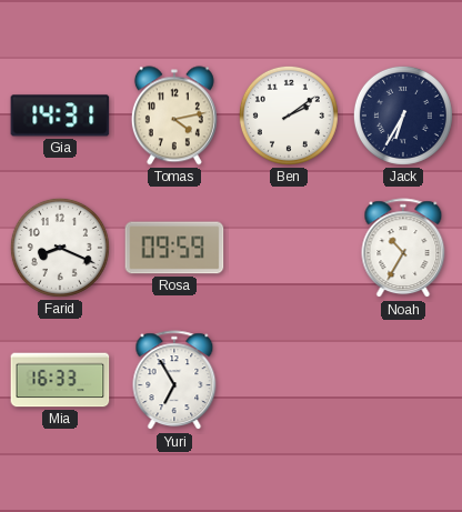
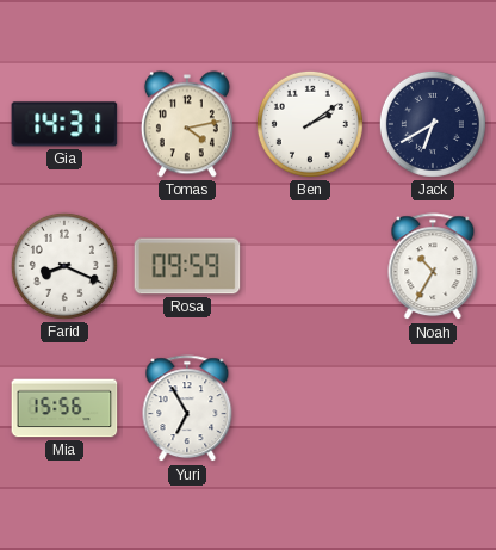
Jack: 6:35 -> 6:40 (433, 124)
Mia: 16:33 -> 15:56 (64, 408)
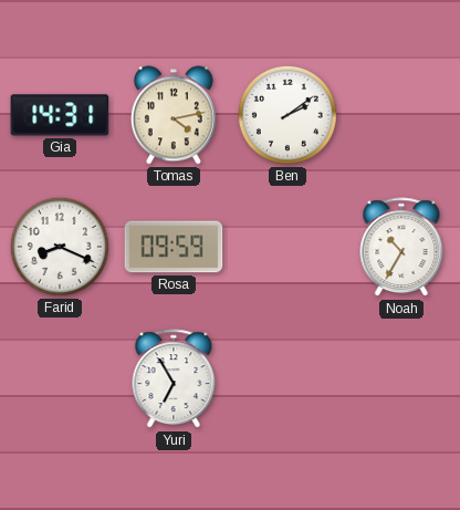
Jack: 6:40 -> none (433, 124)
Mia: 15:56 -> none (64, 408)
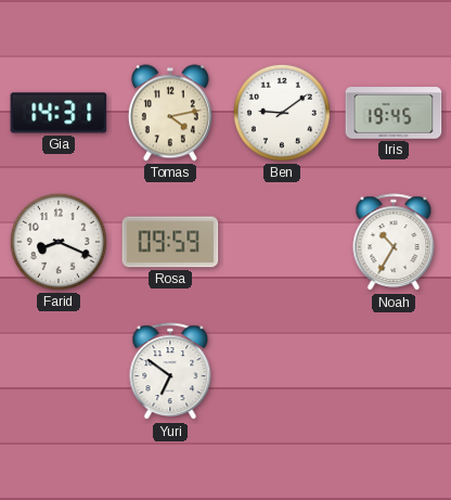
Ben: 2:09 -> 9:09 (282, 113)
Iris: none -> 19:45 (394, 113)
Yuri: 6:55 -> 6:51 (170, 372)
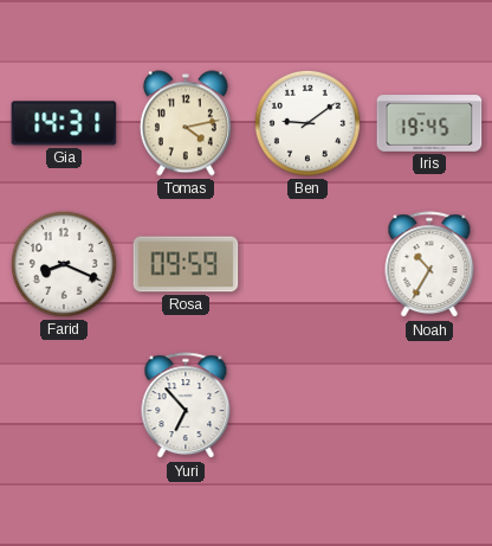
Yuri: 6:51 -> 6:53 (186, 406)
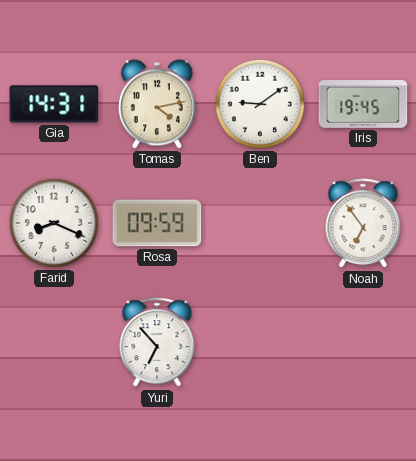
Noah: 10:35 -> 6:54 (363, 224)
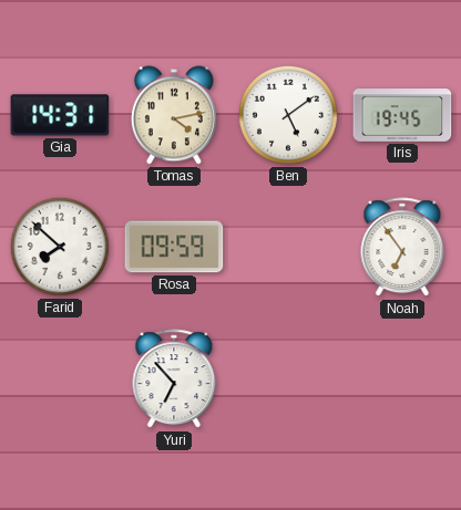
Ben: 9:09 -> 5:09 (288, 115)
Farid: 8:19 -> 7:52 (60, 247)
